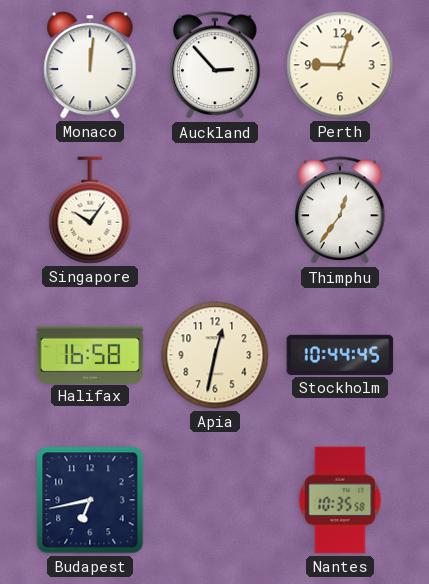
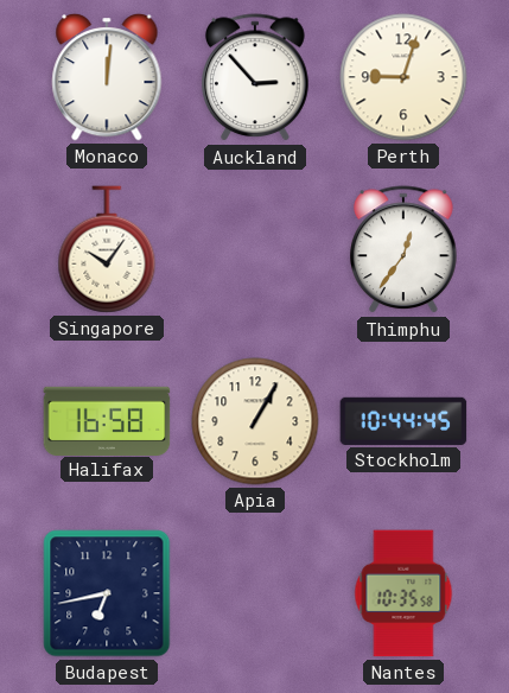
Apia: 12:32 -> 1:05 (255, 421)
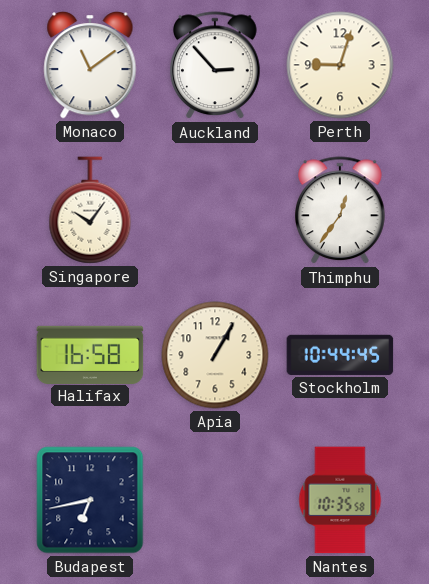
Monaco: 12:01 -> 11:09 (90, 66)
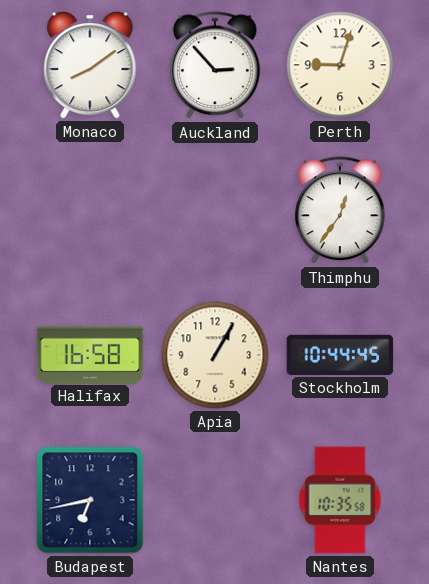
Monaco: 11:09 -> 8:09 (90, 66)
Singapore: 10:06 -> none (90, 210)
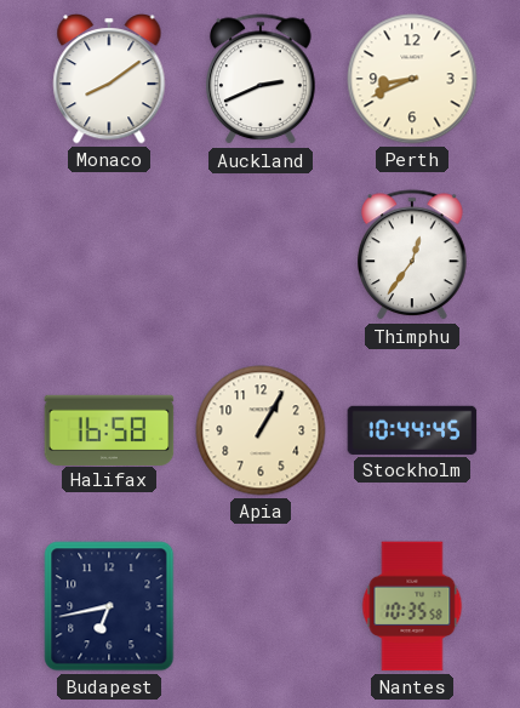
Auckland: 2:53 -> 2:41 (262, 80)
Perth: 9:03 -> 8:41 (412, 79)
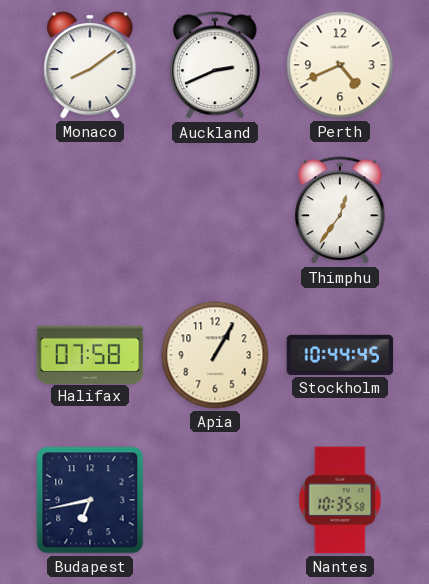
Perth: 8:41 -> 4:41 (340, 65)
Halifax: 16:58 -> 07:58 (90, 354)
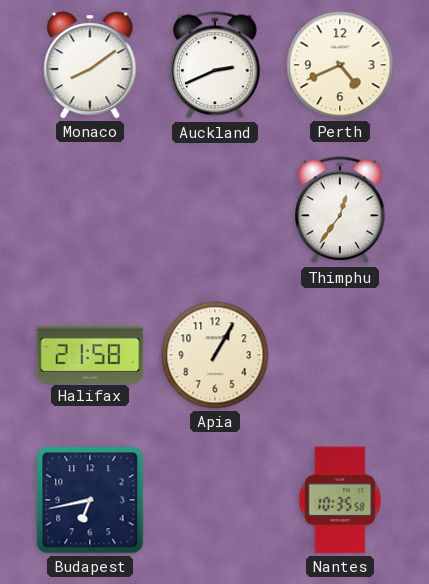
Halifax: 07:58 -> 21:58 (90, 354)
Stockholm: 10:44 -> none (340, 355)
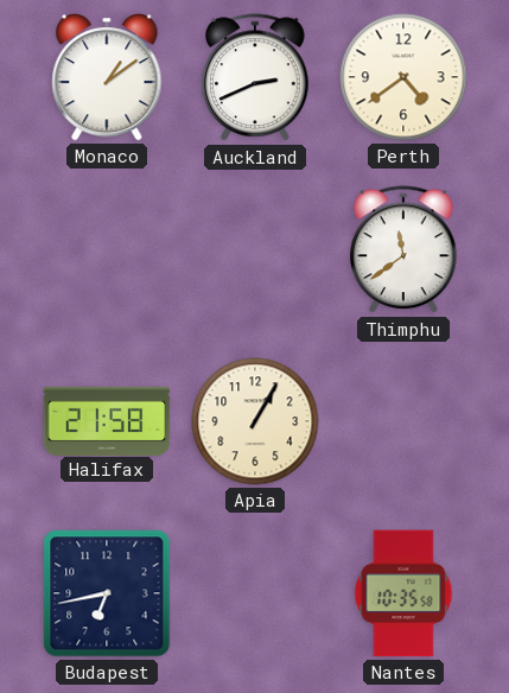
Monaco: 8:09 -> 1:09 (107, 78)
Perth: 4:41 -> 4:39 (403, 77)
Thimphu: 12:36 -> 11:39 (405, 250)
